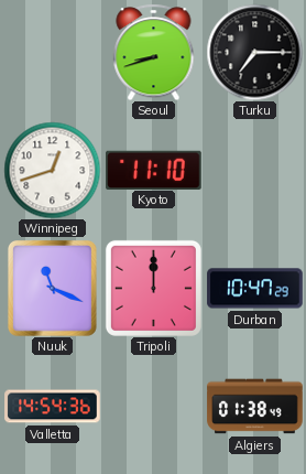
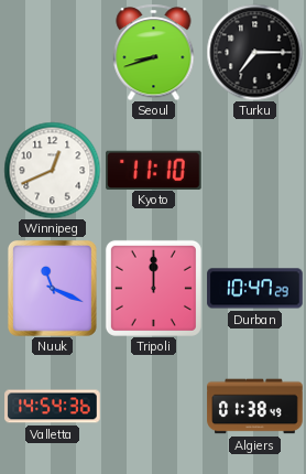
Winnipeg: 12:42 -> 12:41 (52, 170)
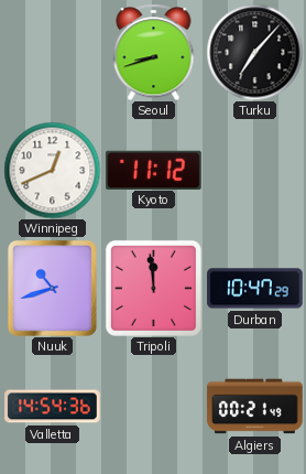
Turku: 7:15 -> 7:07 (254, 52)
Kyoto: 11:10 -> 11:12 (154, 170)
Nuuk: 11:19 -> 10:42 (52, 288)
Tripoli: 12:00 -> 11:59 (153, 288)
Algiers: 01:38 -> 00:21 (255, 407)
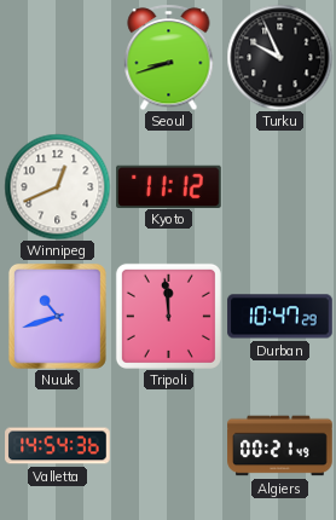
Turku: 7:07 -> 9:56 (279, 57)
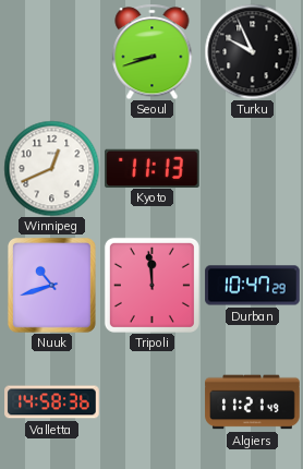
Kyoto: 11:12 -> 11:13 (153, 168)
Valletta: 14:54 -> 14:58 (52, 402)
Algiers: 00:21 -> 11:21 (253, 402)
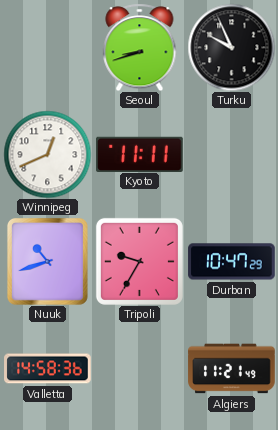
Kyoto: 11:13 -> 11:11 (140, 154)
Tripoli: 11:59 -> 9:35 (139, 261)
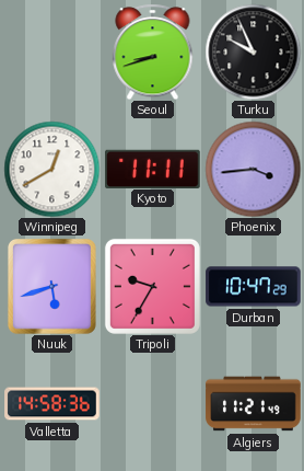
Winnipeg: 12:41 -> 12:40 (51, 169)
Phoenix: none -> 3:44 (253, 169)
Nuuk: 10:42 -> 5:42 (51, 286)
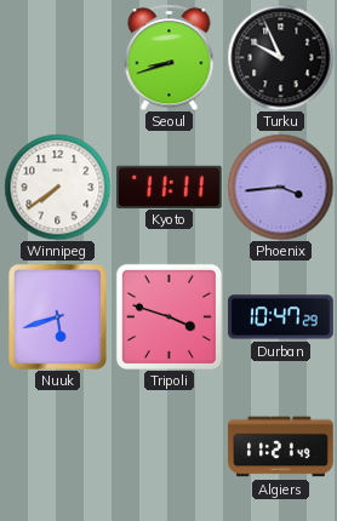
Winnipeg: 12:40 -> 7:39 (57, 187)
Tripoli: 9:35 -> 3:48 (168, 316)
Valletta: 14:58 -> none (52, 404)
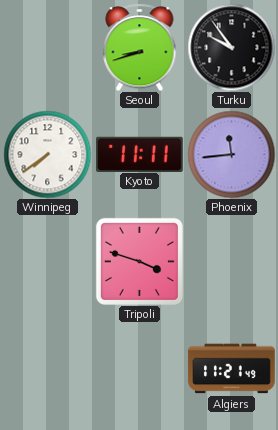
Turku: 9:56 -> 9:54 (231, 47)
Phoenix: 3:44 -> 11:44 (231, 154)
Nuuk: 5:42 -> none (57, 316)
Durban: 10:47 -> none (281, 317)
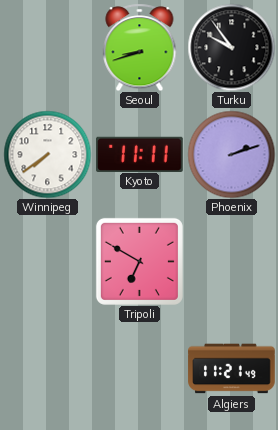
Phoenix: 11:44 -> 2:12 (231, 154)
Tripoli: 3:48 -> 6:50 (139, 261)
